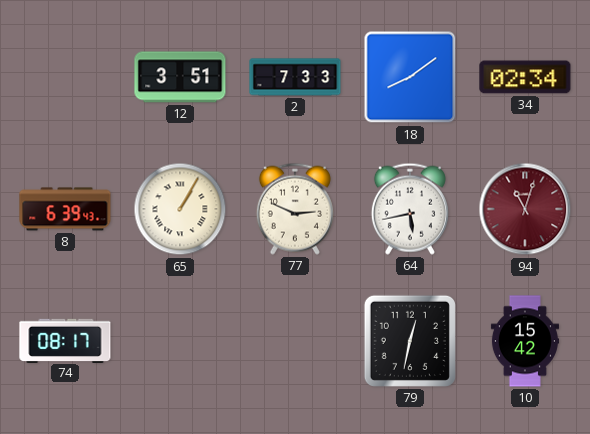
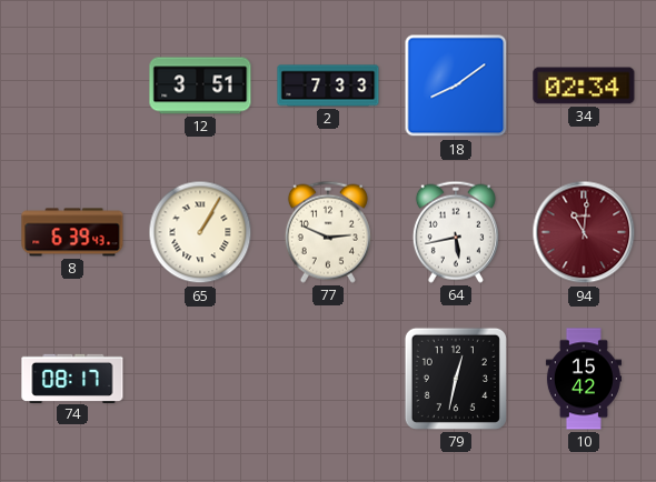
94: 11:03 -> 11:01 (584, 232)
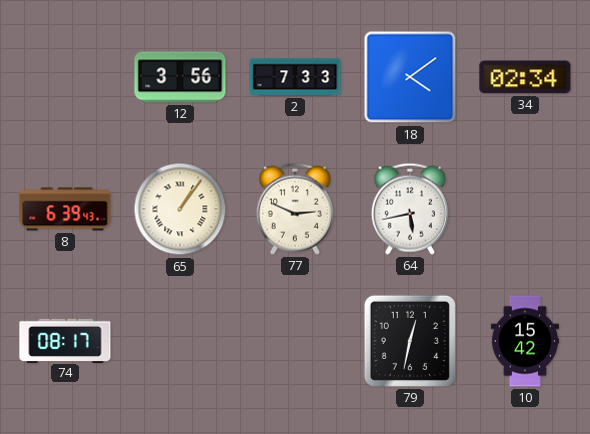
12: 3:51 -> 3:56 (180, 77)
18: 8:09 -> 4:09 (410, 77)
65: 1:05 -> 1:06 (180, 209)
94: 11:01 -> none (584, 232)
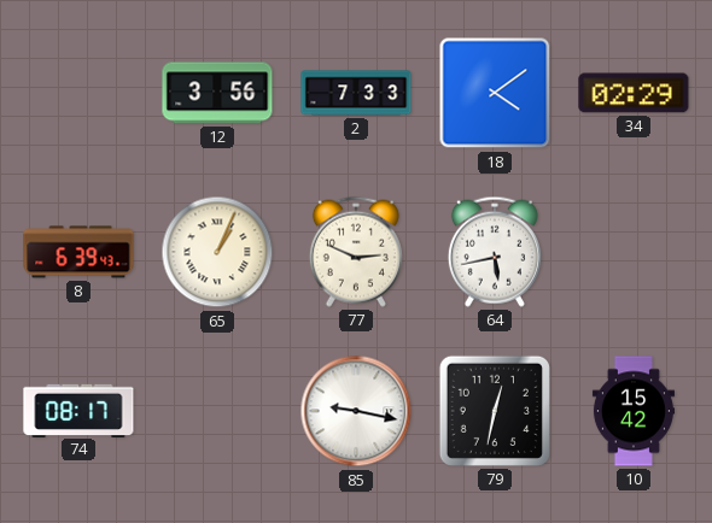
34: 02:34 -> 02:29 (634, 93)
65: 1:06 -> 1:04 (217, 252)
85: none -> 9:17 (356, 411)
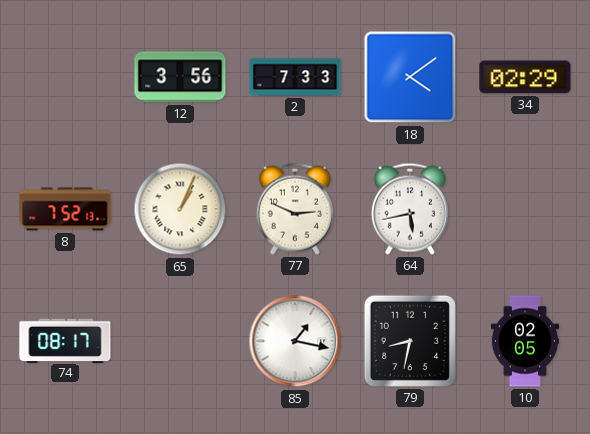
8: 6:39 -> 7:52 (65, 209)
85: 9:17 -> 1:17 (295, 341)
79: 12:32 -> 8:32 (410, 341)
10: 15:42 -> 02:05 (525, 341)
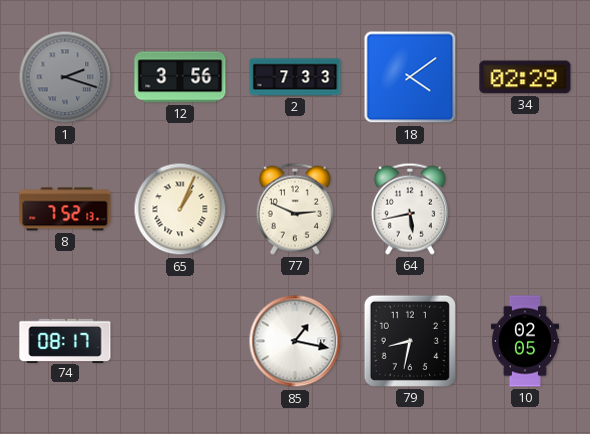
1: none -> 2:18 (65, 77)
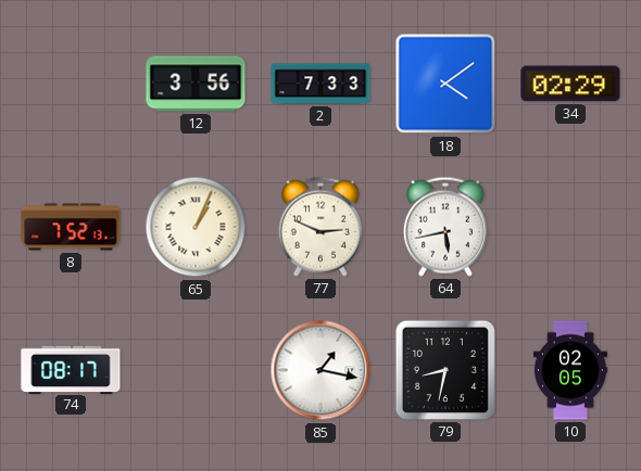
1: 2:18 -> none (65, 77)
